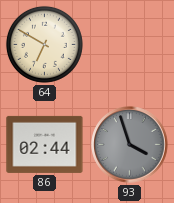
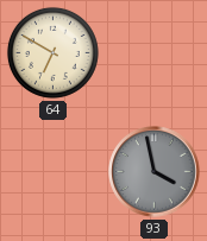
86: 02:44 -> none (45, 144)
93: 3:57 -> 3:58 (155, 172)
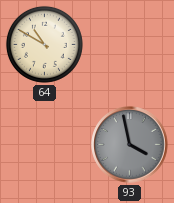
64: 6:50 -> 10:50 (44, 44)
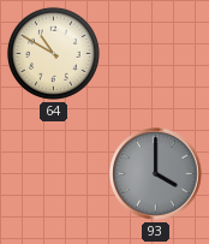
93: 3:58 -> 4:00 (156, 174)
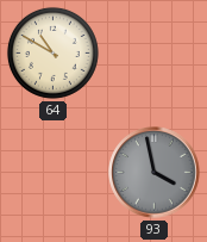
93: 4:00 -> 3:58 (155, 173)
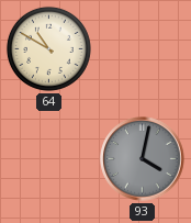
93: 3:58 -> 4:02 (143, 159)
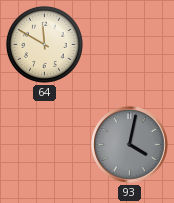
64: 10:50 -> 11:50 (44, 44)
